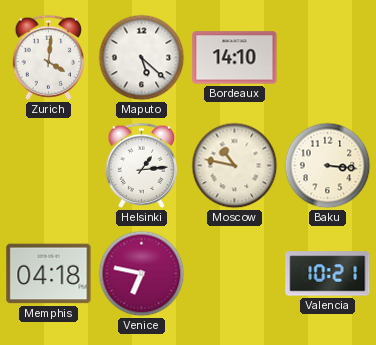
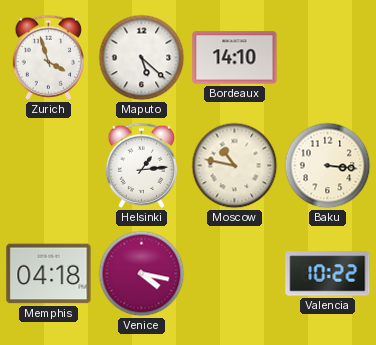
Zurich: 4:01 -> 3:57 (49, 57)
Venice: 6:47 -> 4:17 (142, 274)
Valencia: 10:21 -> 10:22 (328, 274)
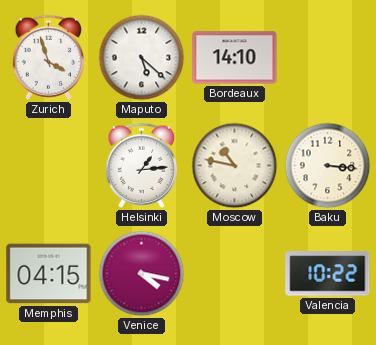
Memphis: 04:18 -> 04:15 (49, 274)
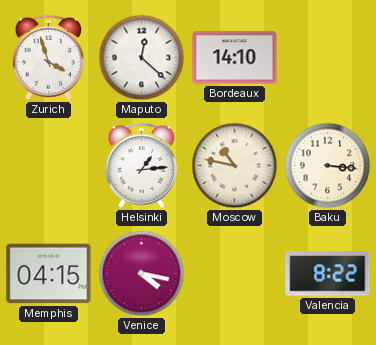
Maputo: 5:22 -> 12:22 (142, 58)
Valencia: 10:22 -> 8:22 (328, 274)
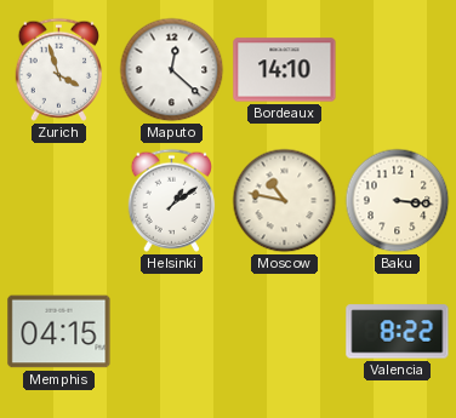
Helsinki: 1:14 -> 1:09 (172, 200)
Venice: 4:17 -> none (142, 274)
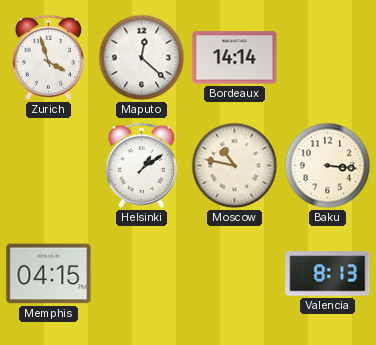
Bordeaux: 14:10 -> 14:14 (235, 58)
Valencia: 8:22 -> 8:13 (328, 274)
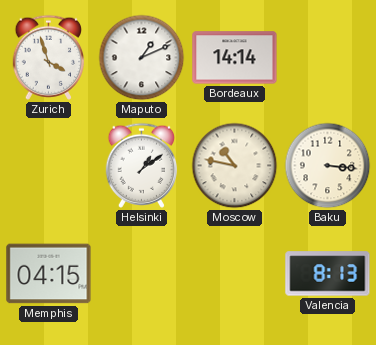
Maputo: 12:22 -> 1:11 (142, 58)
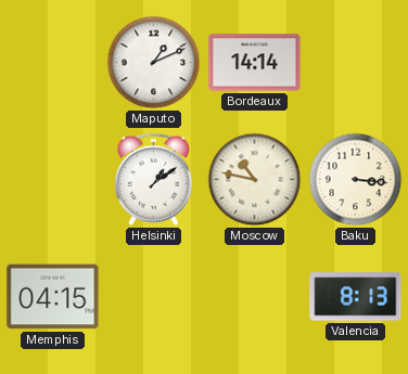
Zurich: 3:57 -> none (49, 57)
